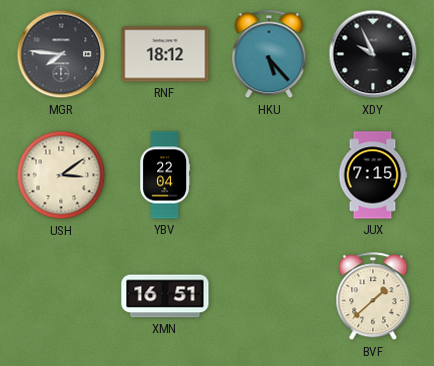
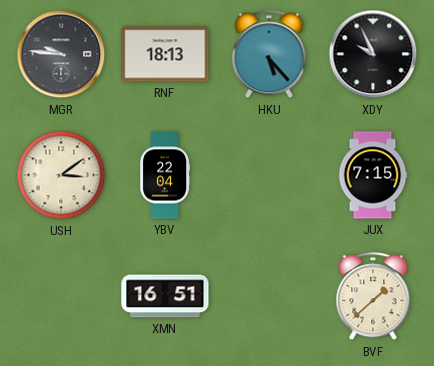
MGR: 7:46 -> 9:46 (61, 54)
RNF: 18:12 -> 18:13 (165, 54)
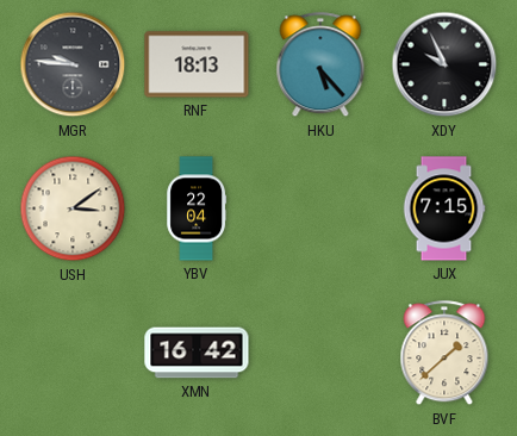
XMN: 16:51 -> 16:42 (197, 353)
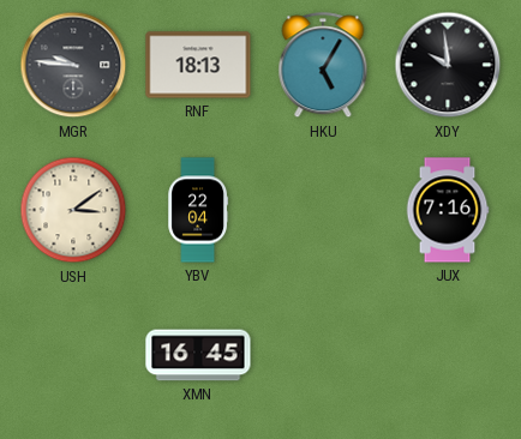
HKU: 5:23 -> 5:05 (323, 66)
XDY: 9:56 -> 9:59 (448, 65)
JUX: 7:15 -> 7:16 (448, 210)
XMN: 16:42 -> 16:45 (198, 355)
BVF: 1:38 -> none (444, 354)
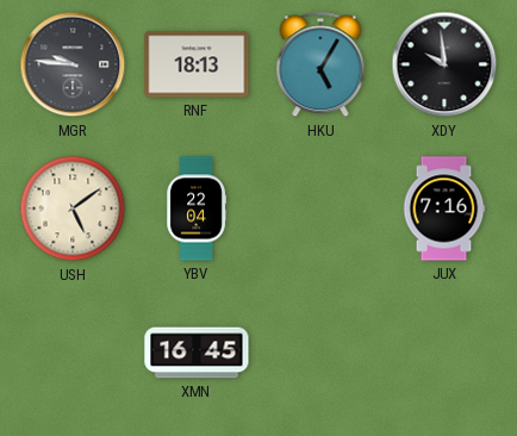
USH: 3:09 -> 5:09 (73, 208)
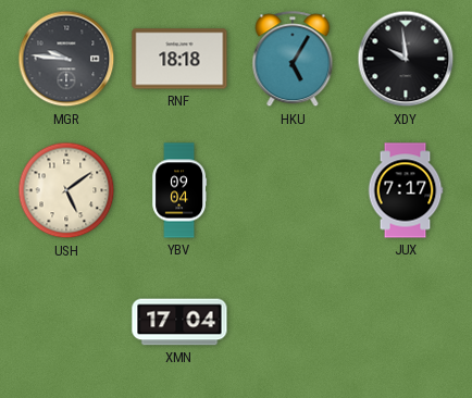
RNF: 18:13 -> 18:18 (179, 59)
YBV: 22:04 -> 09:04 (179, 190)
JUX: 7:16 -> 7:17 (406, 190)
XMN: 16:45 -> 17:04 (179, 322)
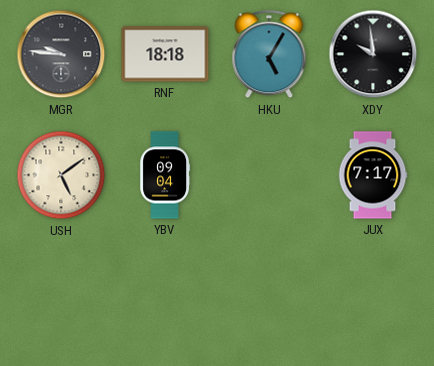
XMN: 17:04 -> none (179, 322)
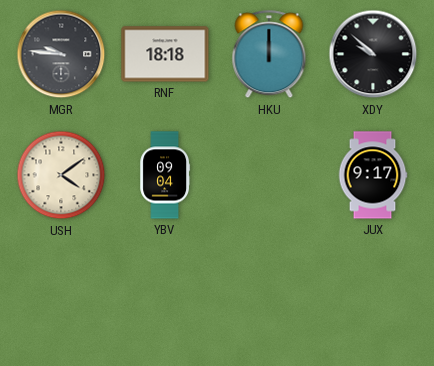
HKU: 5:05 -> 12:00 (269, 55)
XDY: 9:59 -> 9:52 (373, 54)
USH: 5:09 -> 4:09 (61, 175)
JUX: 7:17 -> 9:17 (373, 175)
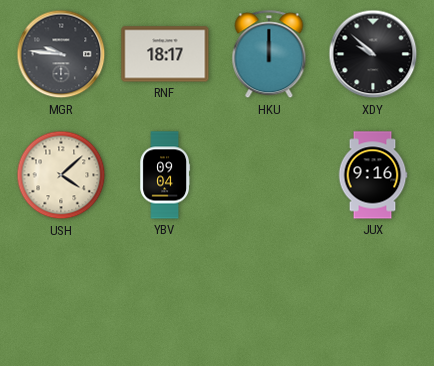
RNF: 18:18 -> 18:17 (165, 54)
USH: 4:09 -> 4:08 (61, 175)
JUX: 9:17 -> 9:16 (373, 175)
